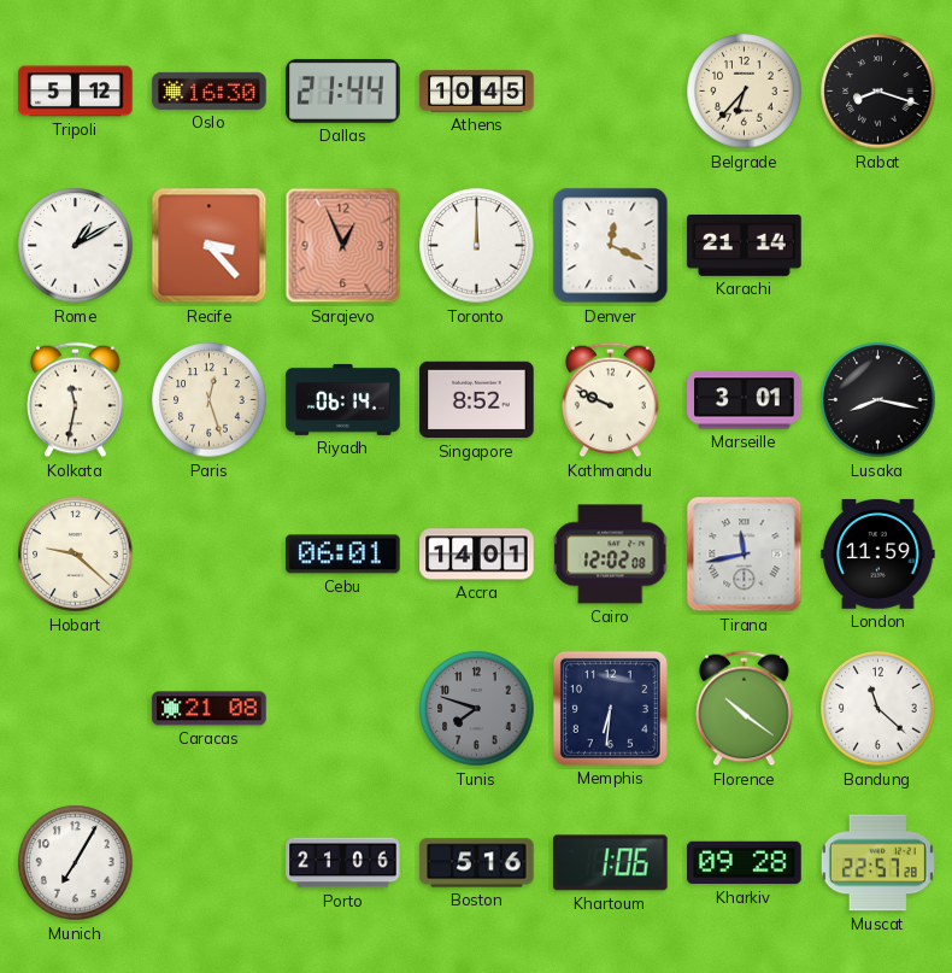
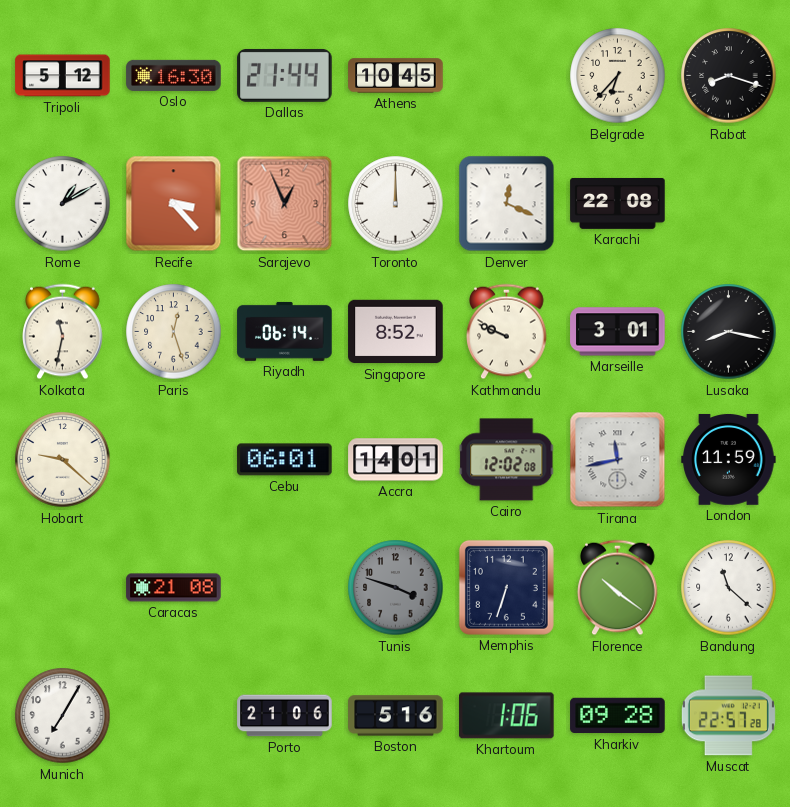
Karachi: 21:14 -> 22:08 (618, 203)
Tunis: 7:48 -> 3:48 (396, 588)
Memphis: 6:31 -> 6:33 (506, 587)
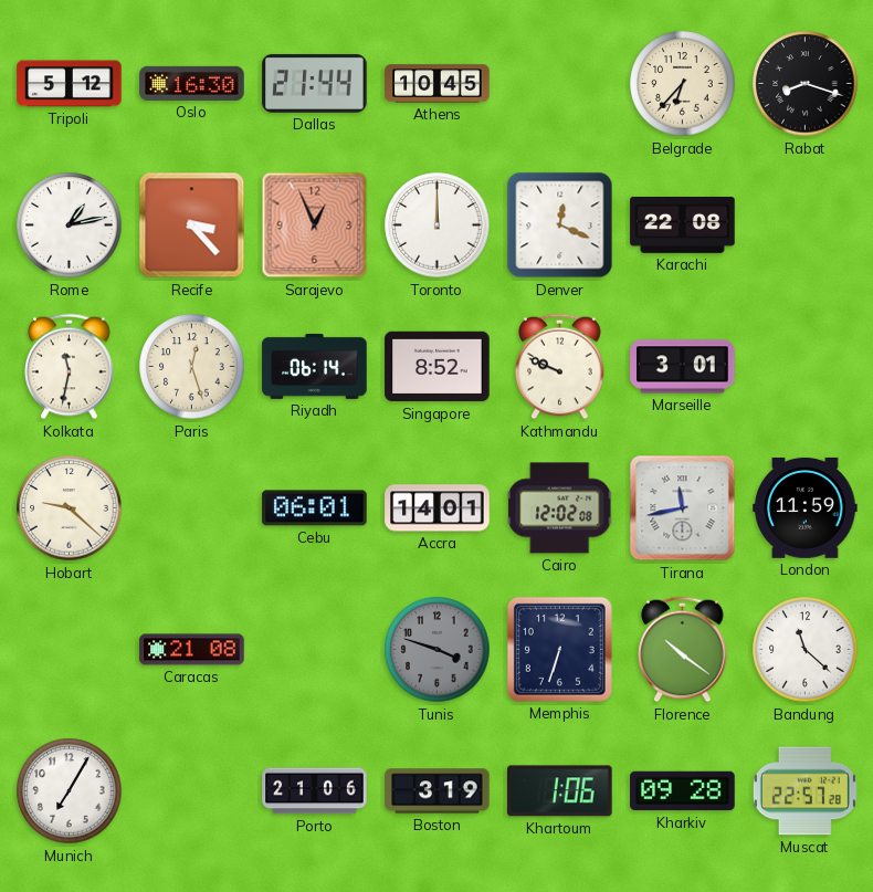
Rome: 1:10 -> 1:13 (70, 225)
Lusaka: 8:17 -> none (729, 332)
Boston: 5:16 -> 3:19 (438, 791)
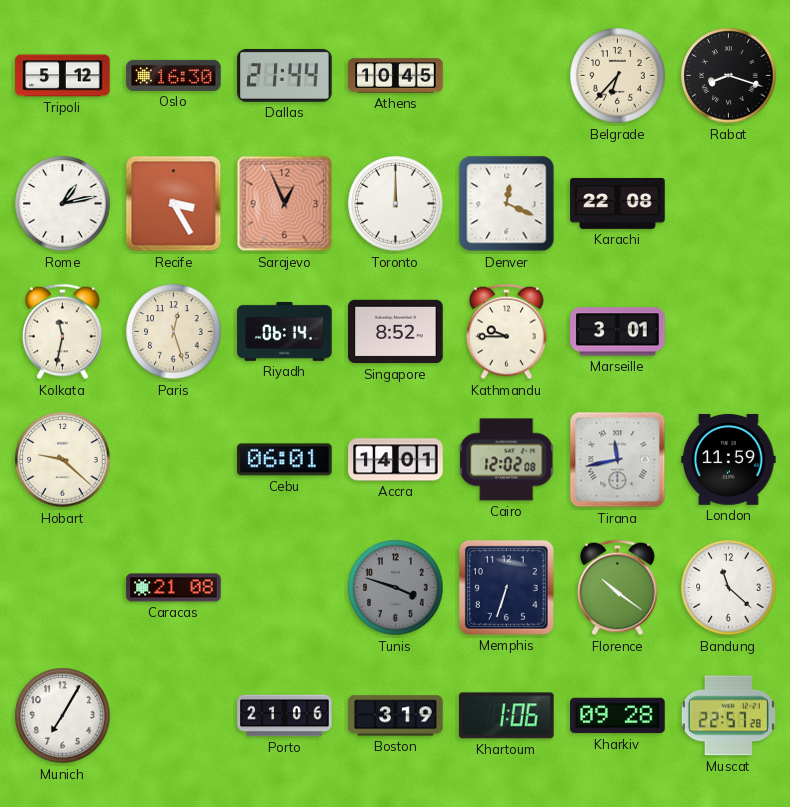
Recife: 3:23 -> 3:25 (174, 204)
Kathmandu: 9:49 -> 9:45 (507, 332)
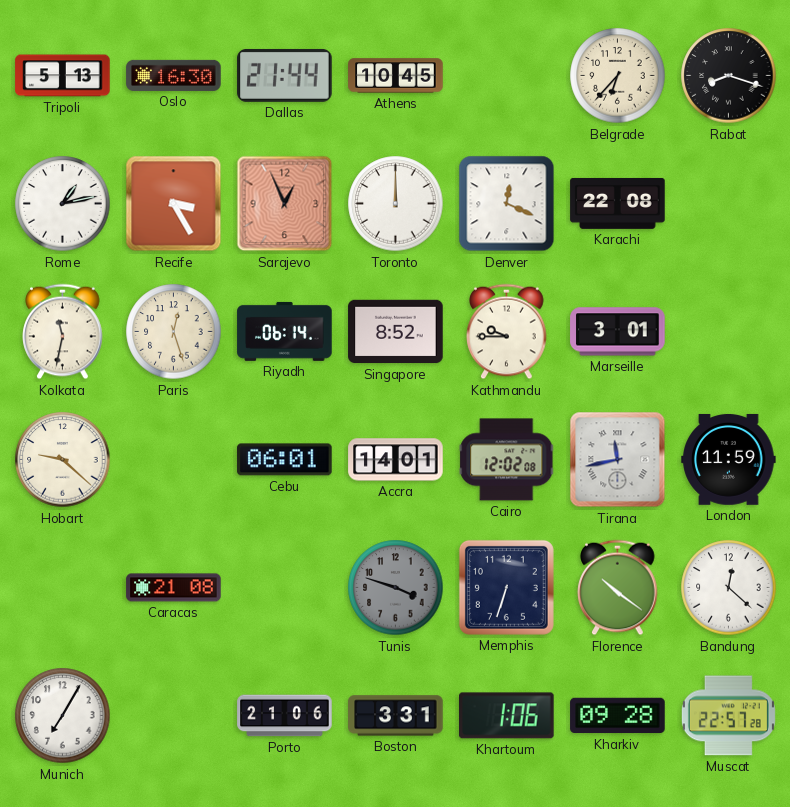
Tripoli: 5:12 -> 5:13 (63, 76)
Bandung: 11:22 -> 12:22 (729, 588)
Boston: 3:19 -> 3:31 (396, 716)
